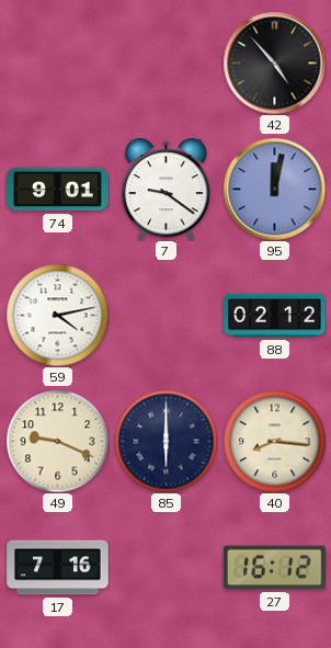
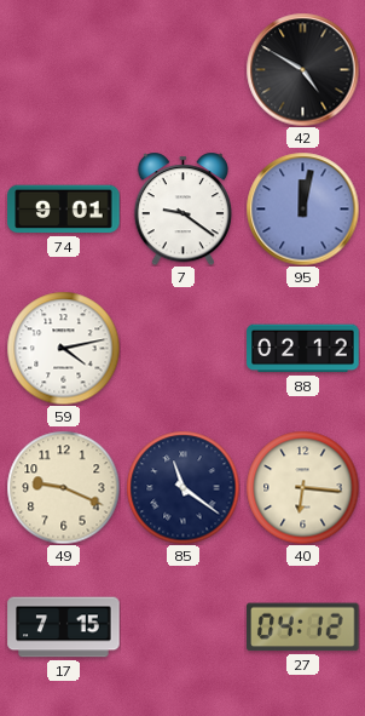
42: 4:53 -> 4:50 (302, 69)
85: 6:00 -> 11:21 (182, 487)
40: 8:16 -> 6:16 (302, 487)
17: 7:16 -> 7:15 (64, 628)
27: 16:12 -> 04:12 (303, 628)
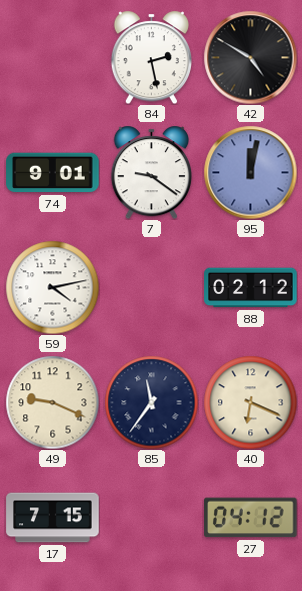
84: none -> 2:28 (151, 57)
85: 11:21 -> 11:36 (151, 402)
40: 6:16 -> 6:19 (250, 402)
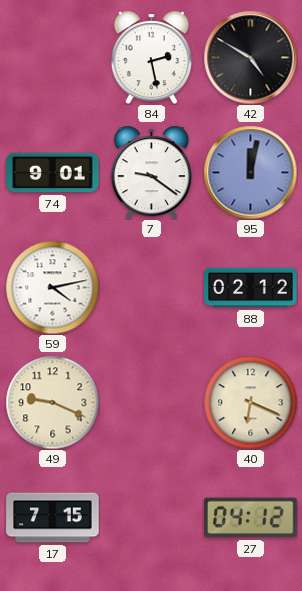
85: 11:36 -> none (151, 402)
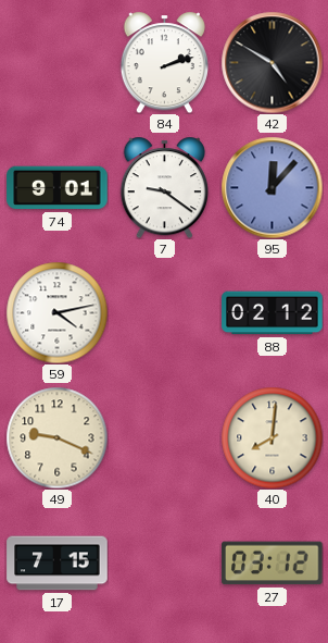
84: 2:28 -> 2:12 (164, 62)
95: 12:02 -> 12:07 (272, 187)
40: 6:19 -> 8:01 (272, 437)
27: 04:12 -> 03:12 (273, 564)
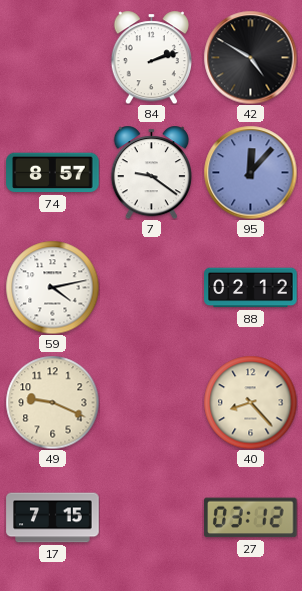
74: 9:01 -> 8:57 (53, 173)
40: 8:01 -> 8:23 (250, 402)
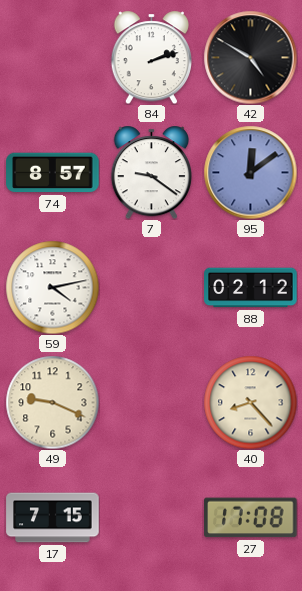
95: 12:07 -> 12:09 (250, 172)
27: 03:12 -> 17:08 (251, 518)
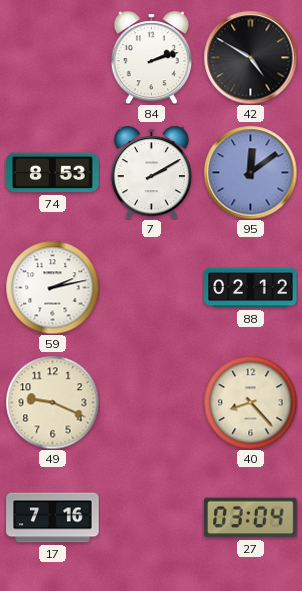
74: 8:57 -> 8:53 (53, 173)
7: 9:21 -> 2:10 (151, 172)
59: 4:13 -> 2:13 (52, 287)
17: 7:15 -> 7:16 (53, 518)
27: 17:08 -> 03:04 (251, 518)
